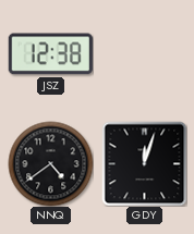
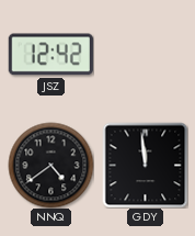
JSZ: 12:38 -> 12:42 (50, 55)
GDY: 12:03 -> 11:59 (145, 165)
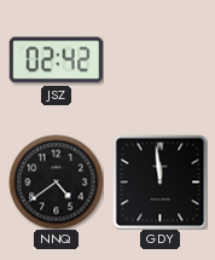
JSZ: 12:42 -> 02:42 (56, 60)
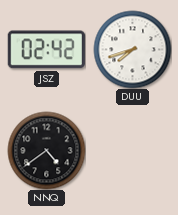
DUU: none -> 7:42 (132, 49)
GDY: 11:59 -> none (159, 181)
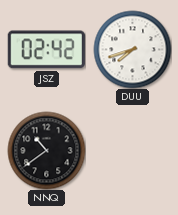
NNQ: 4:39 -> 10:39 (46, 150)
